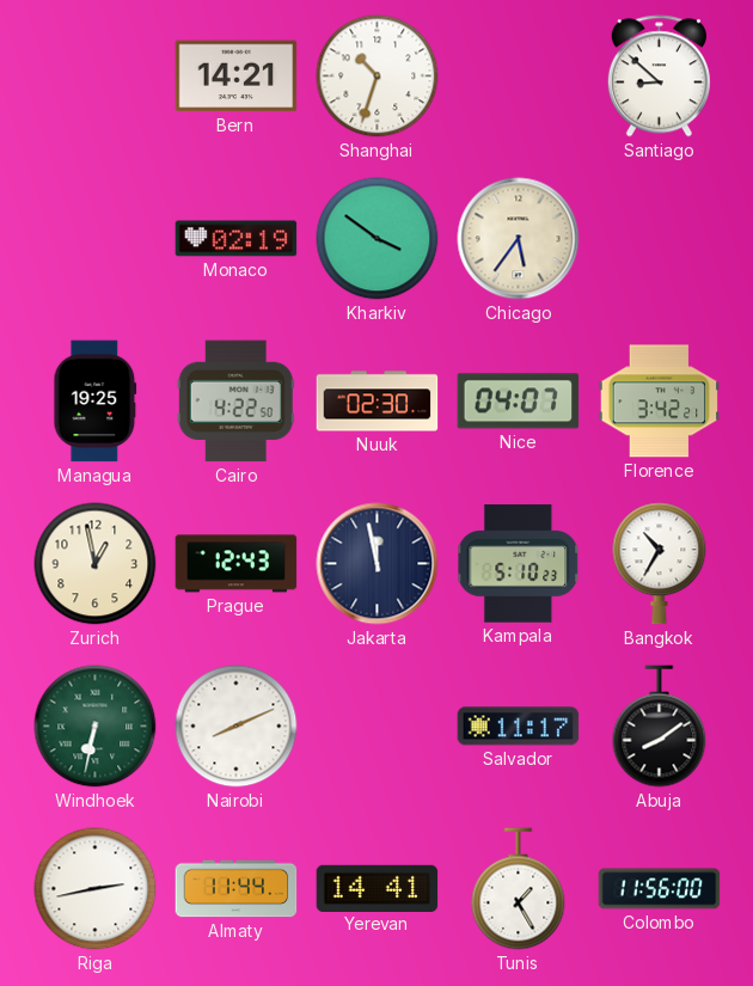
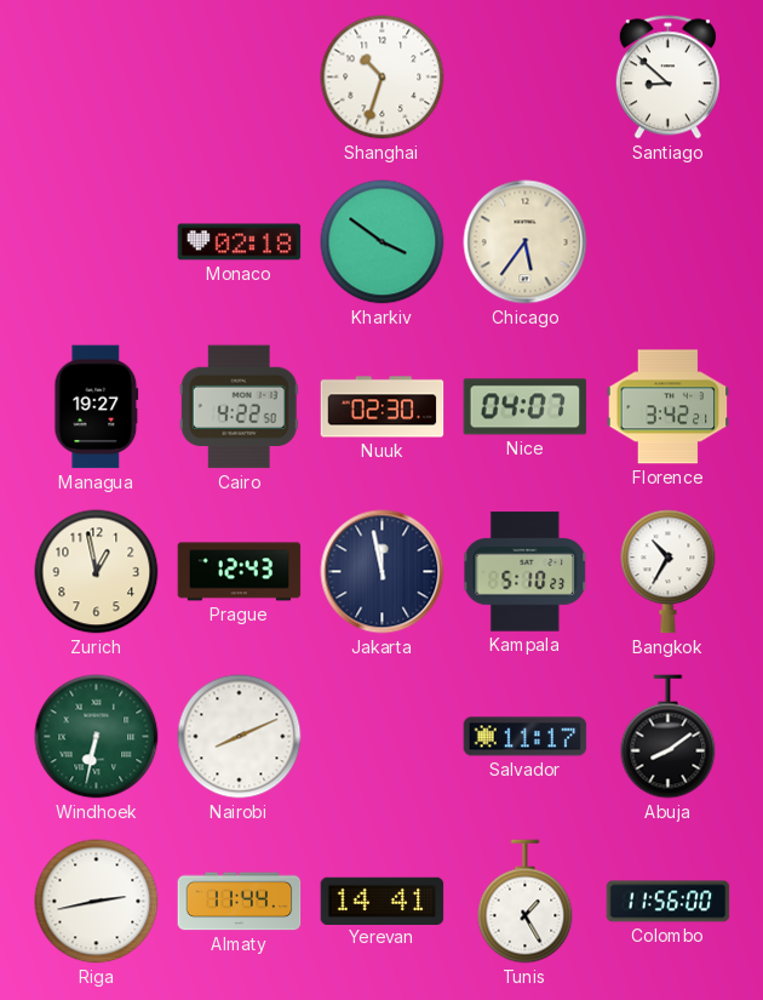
Bern: 14:21 -> none (237, 76)
Monaco: 02:19 -> 02:18 (240, 242)
Managua: 19:25 -> 19:27 (97, 407)
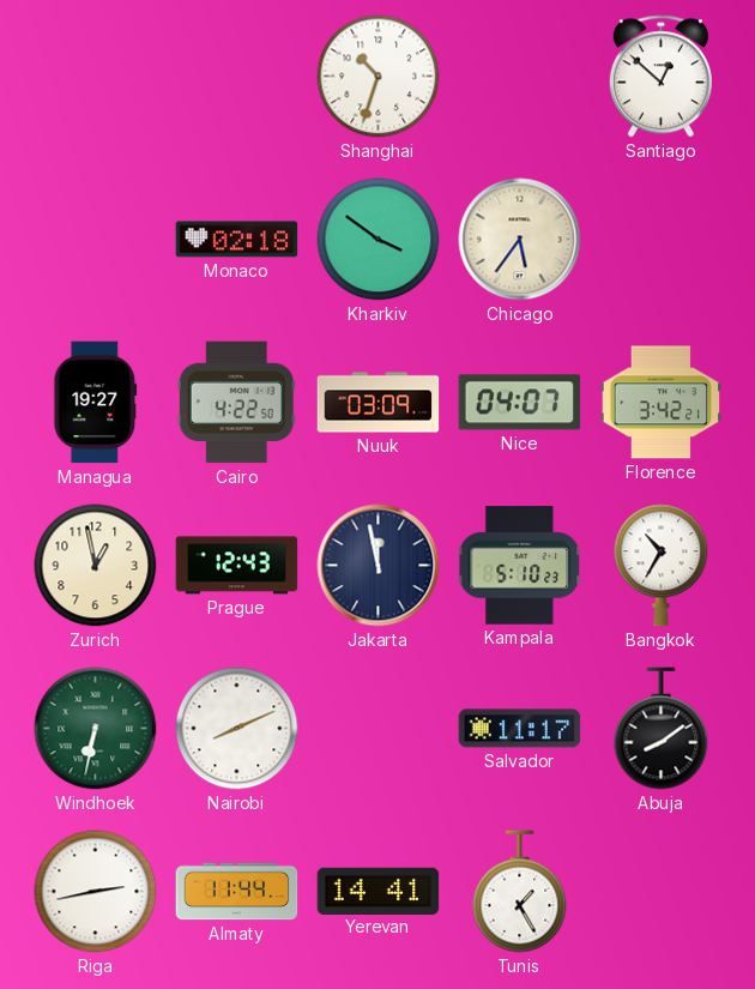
Santiago: 8:52 -> 12:52 (660, 77)
Nuuk: 02:30 -> 03:09 (379, 403)
Colombo: 11:56 -> none (669, 902)
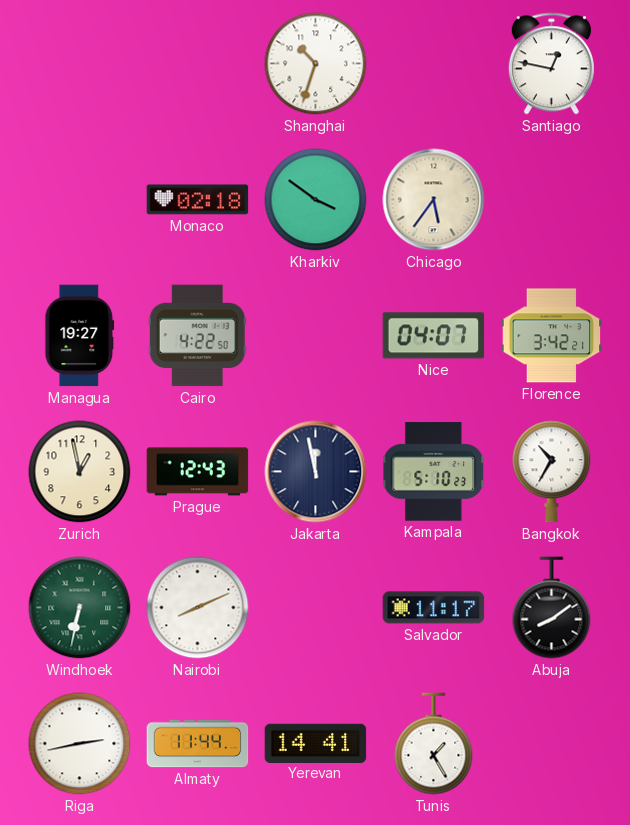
Santiago: 12:52 -> 12:47 (551, 64)
Nuuk: 03:09 -> none (379, 403)
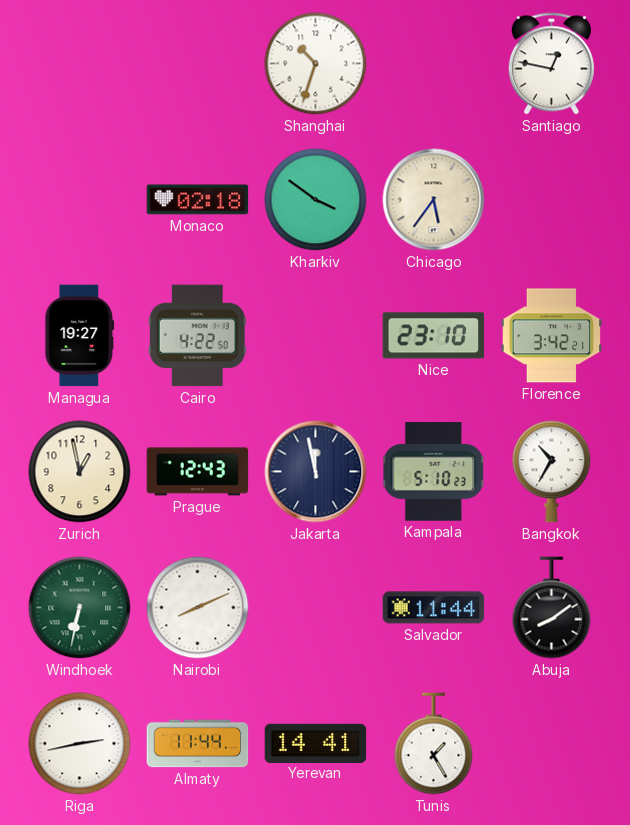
Nice: 04:07 -> 23:10 (434, 336)
Salvador: 11:17 -> 11:44 (434, 608)
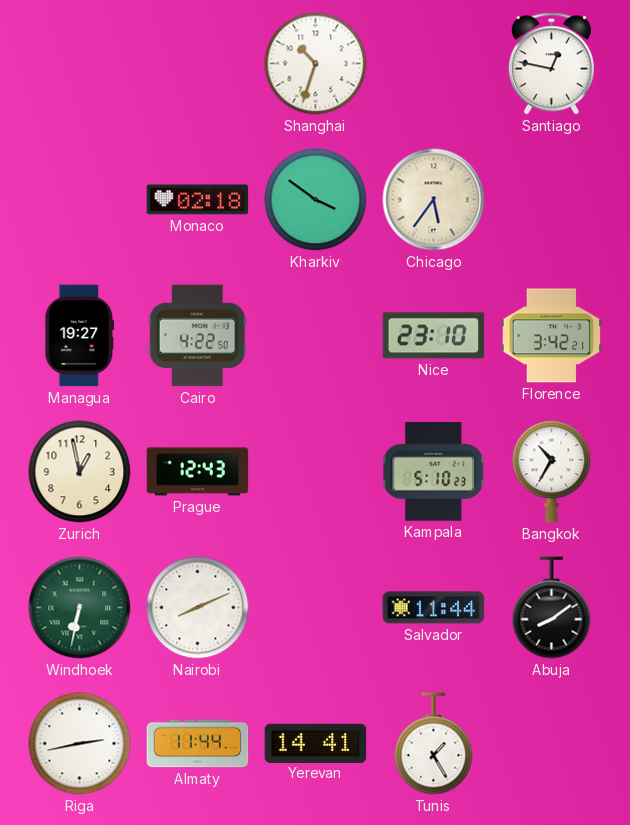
Jakarta: 11:58 -> none (316, 472)
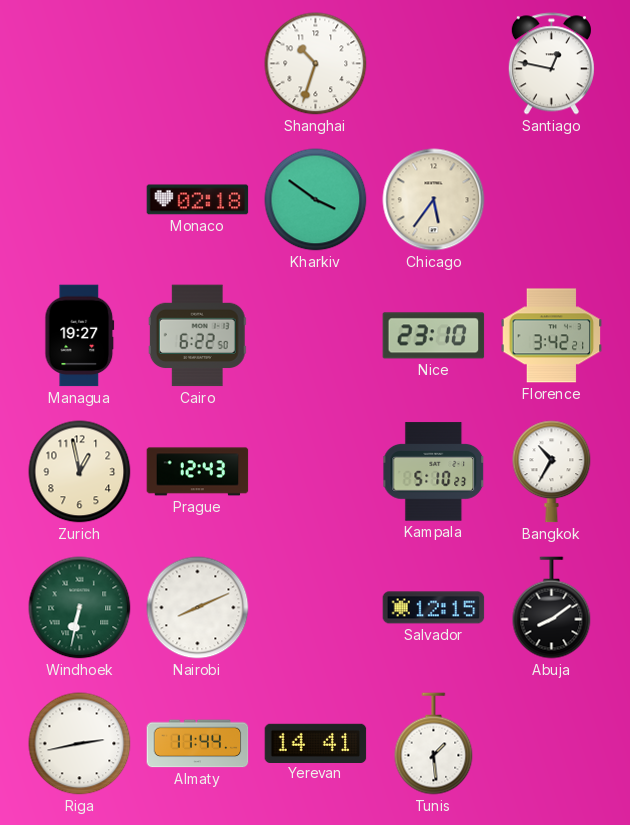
Cairo: 4:22 -> 6:22 (197, 336)
Salvador: 11:44 -> 12:15 (434, 608)
Tunis: 1:25 -> 1:29 (434, 744)
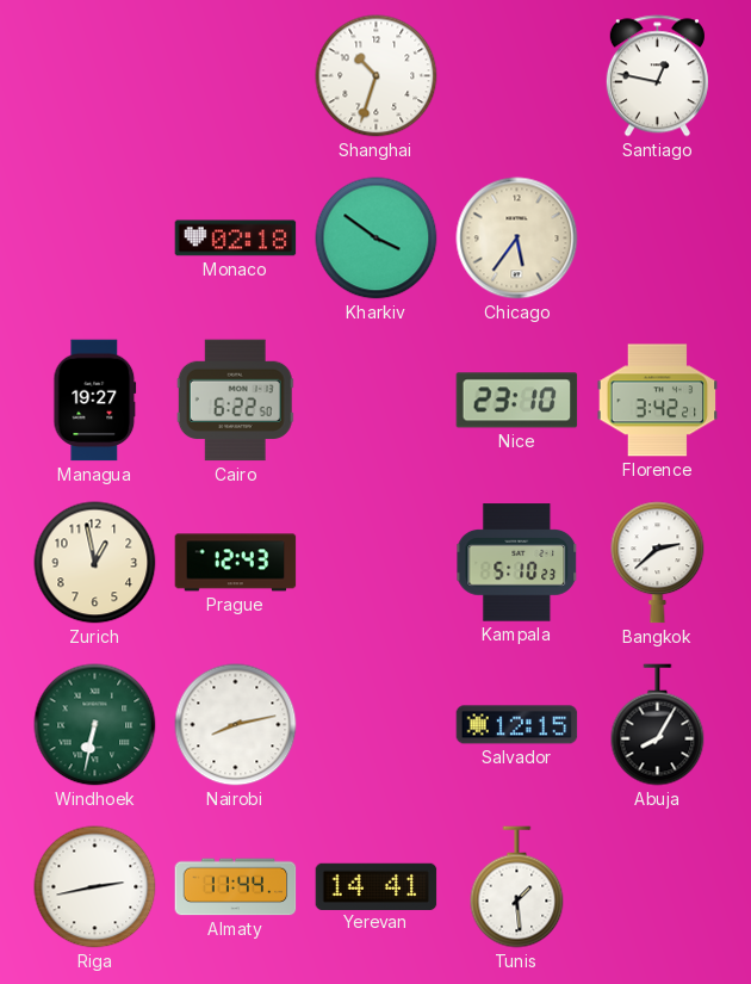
Bangkok: 10:35 -> 2:38 (658, 563)
Nairobi: 8:11 -> 8:13 (236, 725)
Abuja: 8:09 -> 8:05 (658, 725)
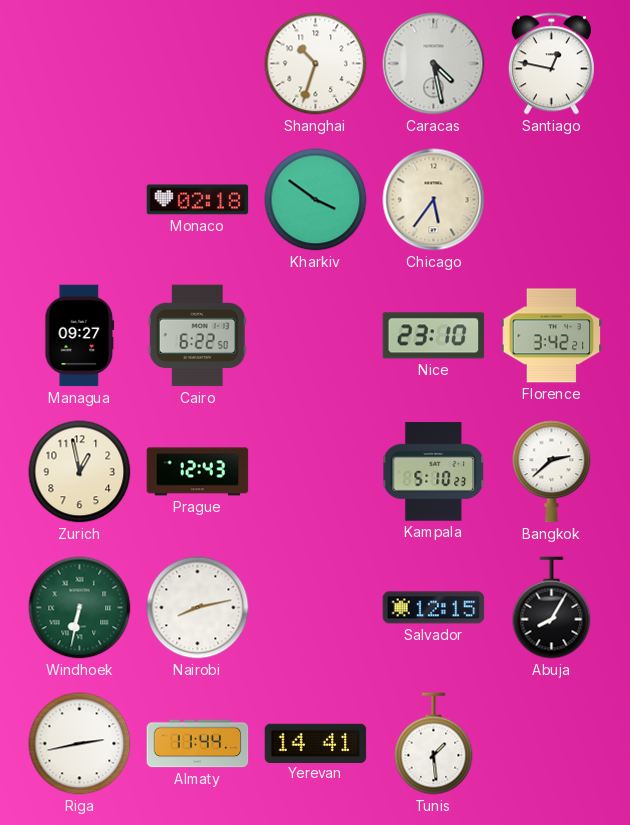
Caracas: none -> 4:28 (434, 64)
Managua: 19:27 -> 09:27 (80, 336)
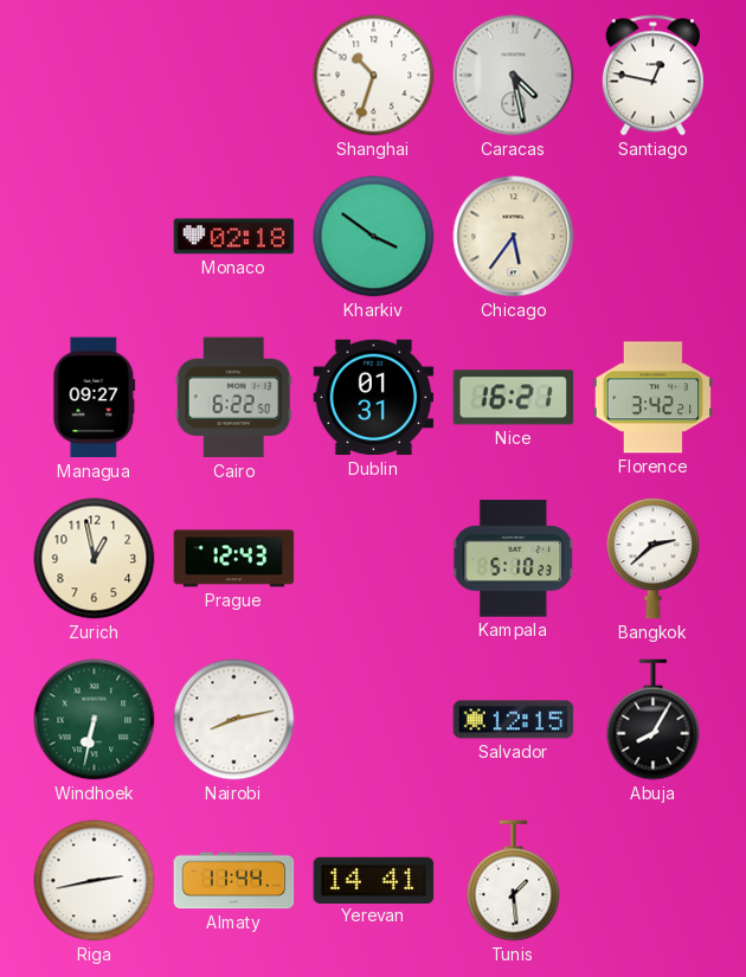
Dublin: none -> 01:31 (374, 398)
Nice: 23:10 -> 16:21 (514, 398)
